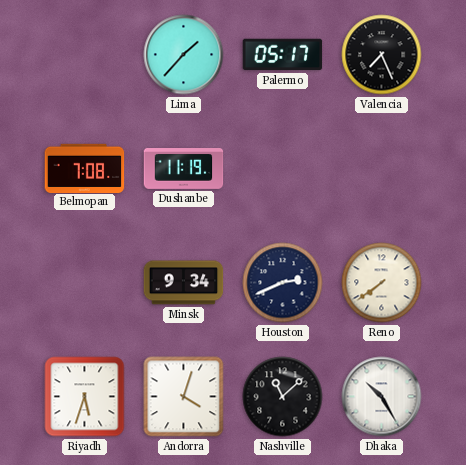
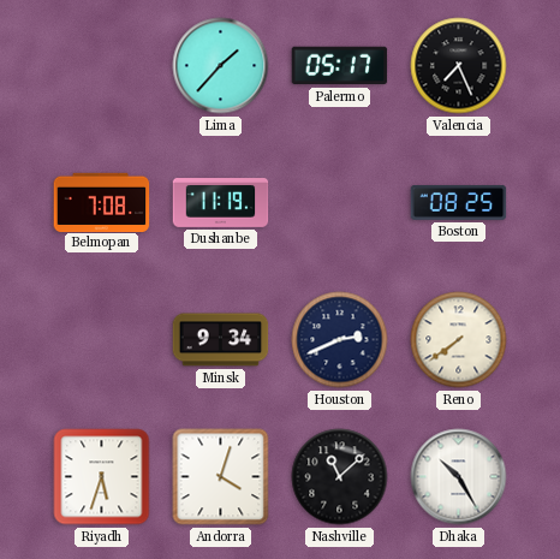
Boston: none -> 08:25 (459, 203)
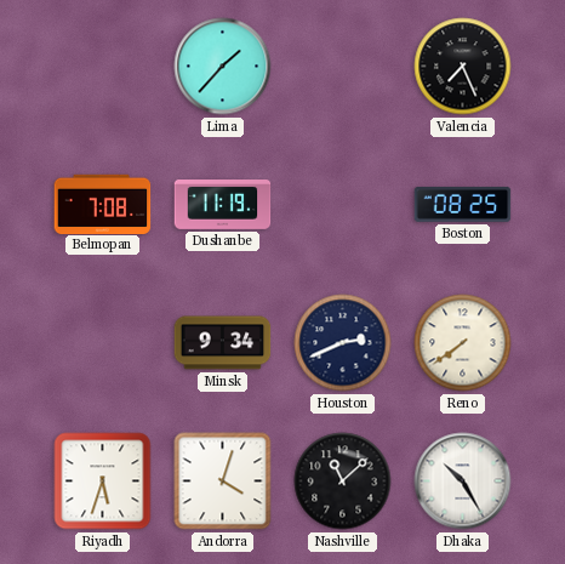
Palermo: 05:17 -> none (340, 66)
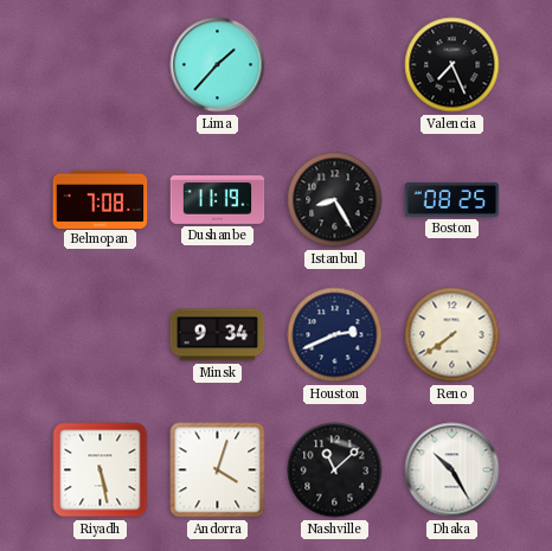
Istanbul: none -> 8:25 (335, 200)
Riyadh: 5:33 -> 5:28 (101, 470)
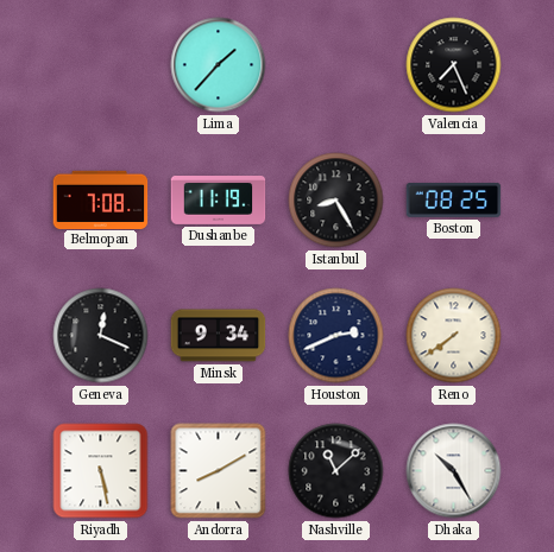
Geneva: none -> 12:19 (101, 336)
Andorra: 4:03 -> 8:10 (219, 471)
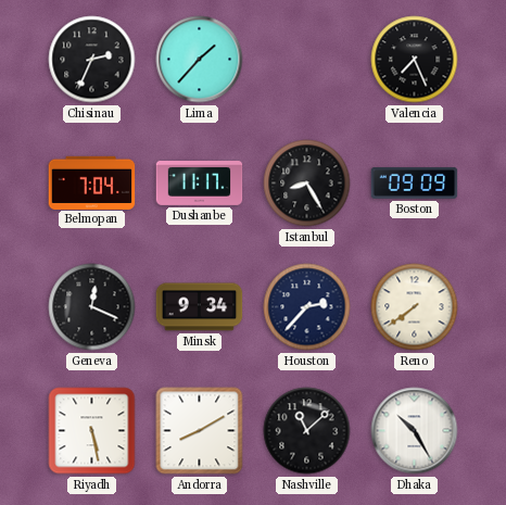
Chisinau: none -> 2:34 (92, 60)
Belmopan: 7:08 -> 7:04 (92, 182)
Dushanbe: 11:19 -> 11:17 (200, 184)
Boston: 08:25 -> 09:09 (415, 184)
Houston: 2:41 -> 2:37 (307, 307)
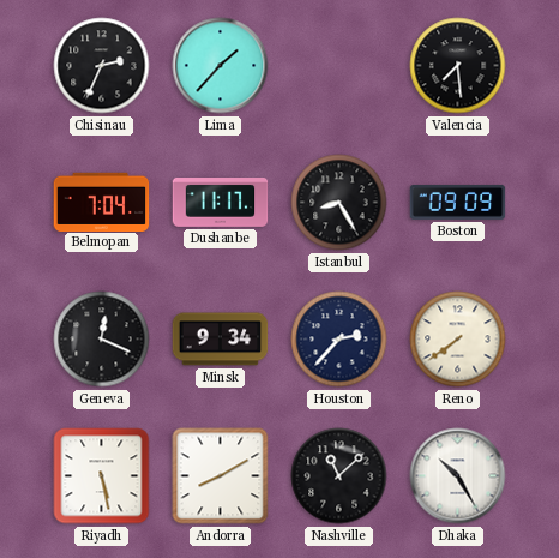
Valencia: 7:26 -> 7:29 (458, 66)
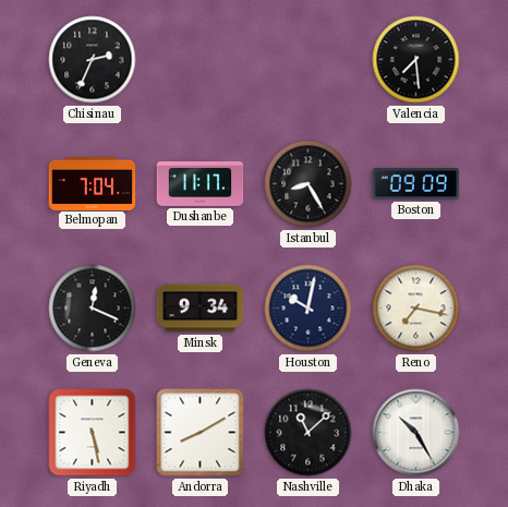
Lima: 1:37 -> none (221, 66)
Houston: 2:37 -> 10:02 (309, 309)
Reno: 7:39 -> 7:17 (416, 309)
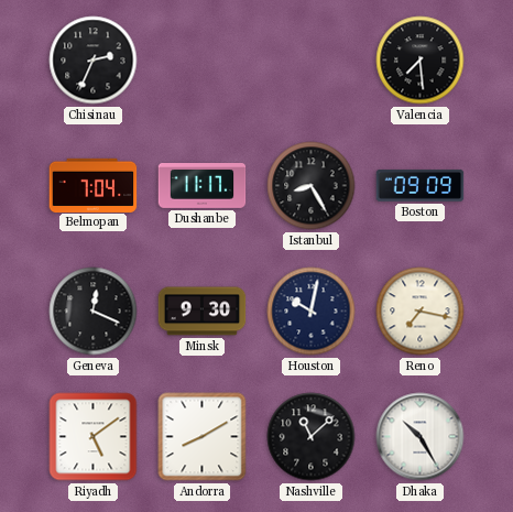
Minsk: 9:34 -> 9:30 (203, 312)
Riyadh: 5:28 -> 5:09 (94, 437)
